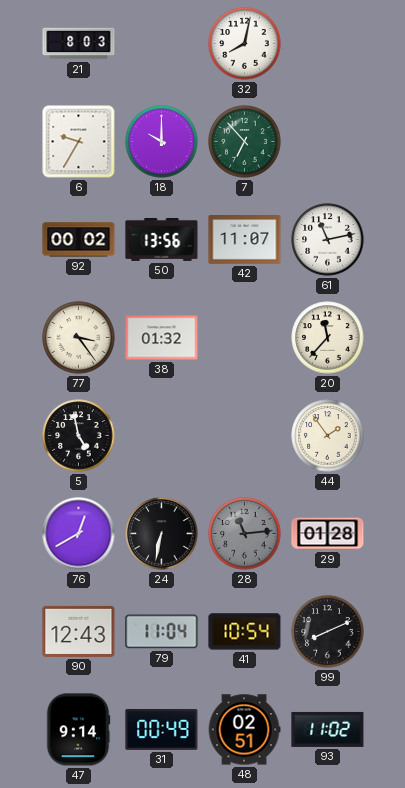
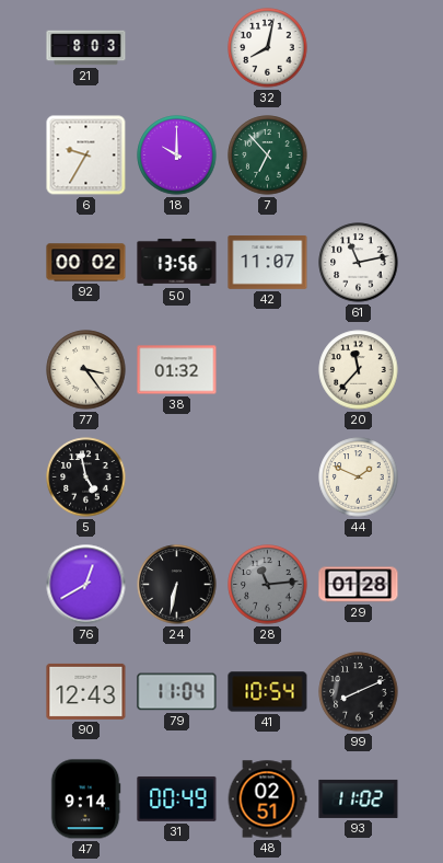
44: 1:54 -> 1:49 (359, 477)
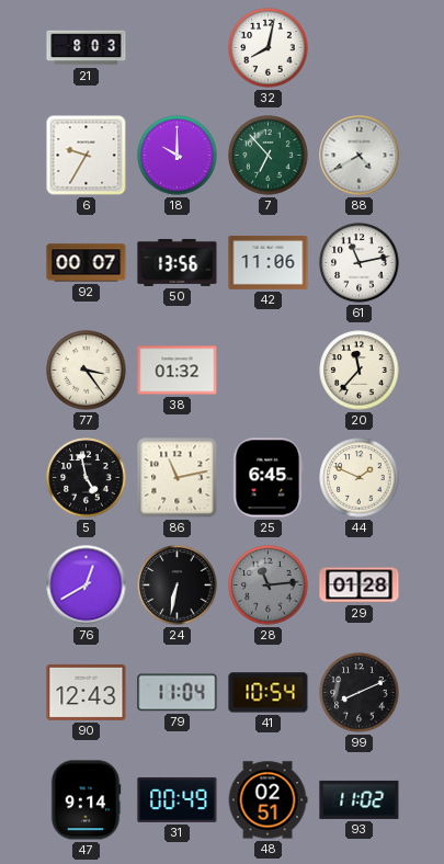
88: none -> 4:40 (360, 156)
92: 00:02 -> 00:07 (87, 263)
42: 11:07 -> 11:06 (269, 263)
86: none -> 11:13 (178, 478)
25: none -> 6:45 (269, 478)
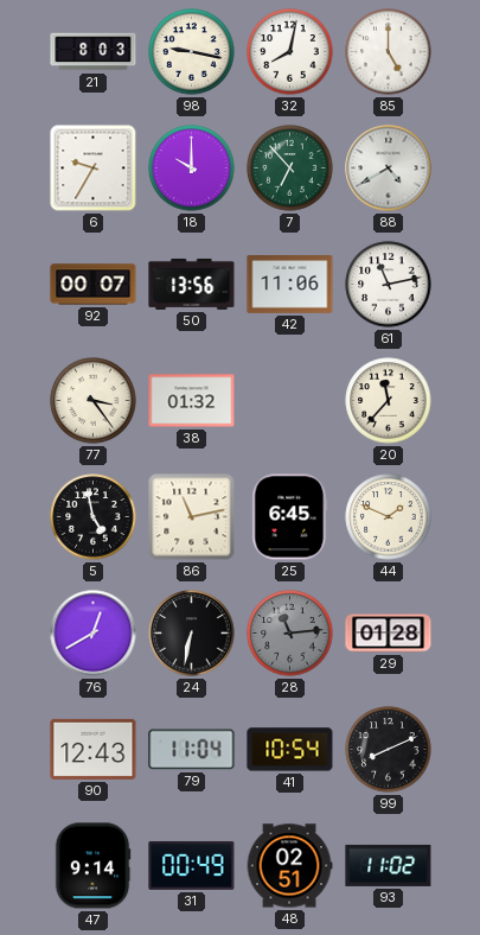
98: none -> 9:17 (192, 52)
85: none -> 5:00 (389, 52)
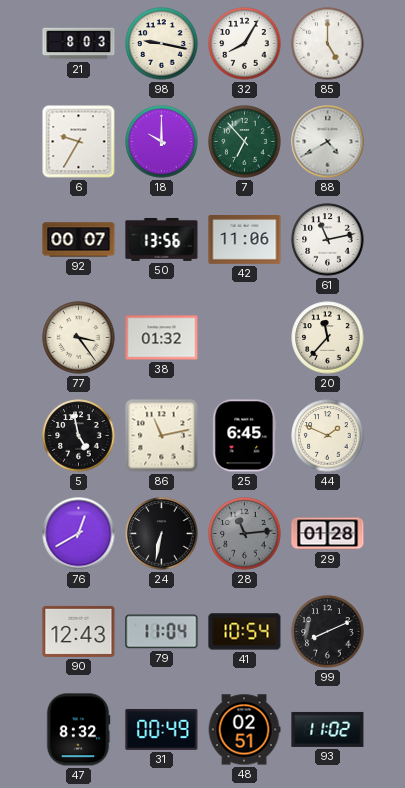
32: 8:02 -> 8:05 (245, 44)
47: 9:14 -> 8:32 (78, 730)
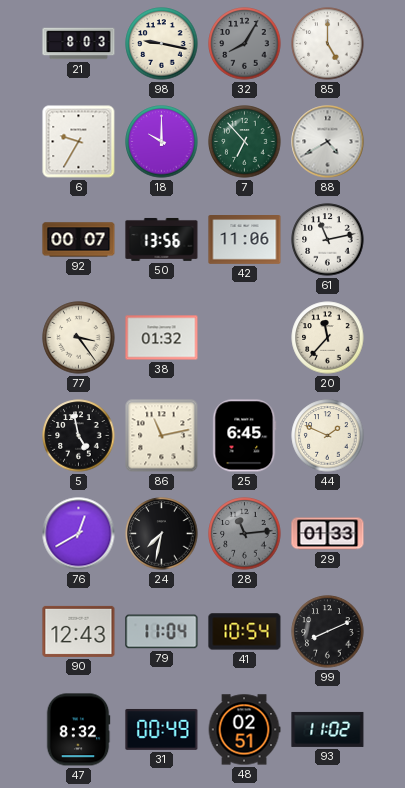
32 dial: white -> grey (245, 44)
24: 6:32 -> 7:32 (162, 534)
29: 01:28 -> 01:33 (328, 534)
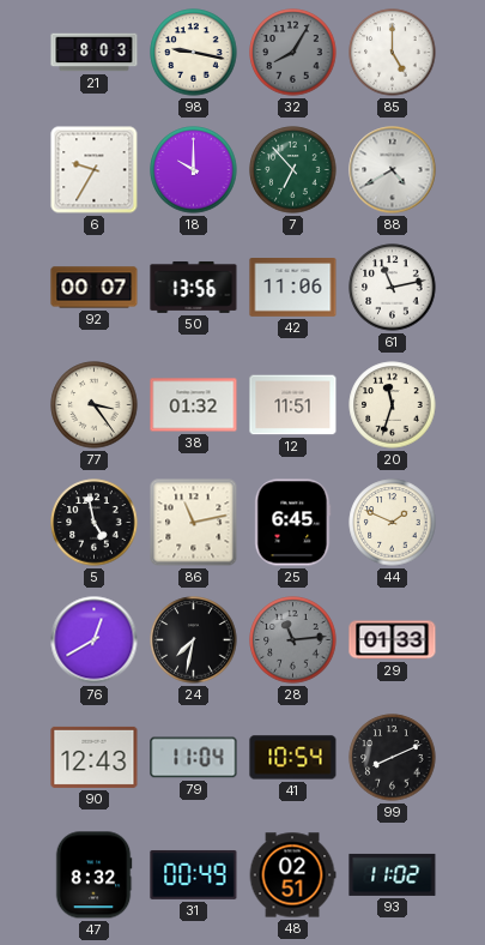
12: none -> 11:51 (293, 405)
20: 11:37 -> 11:33 (393, 405)
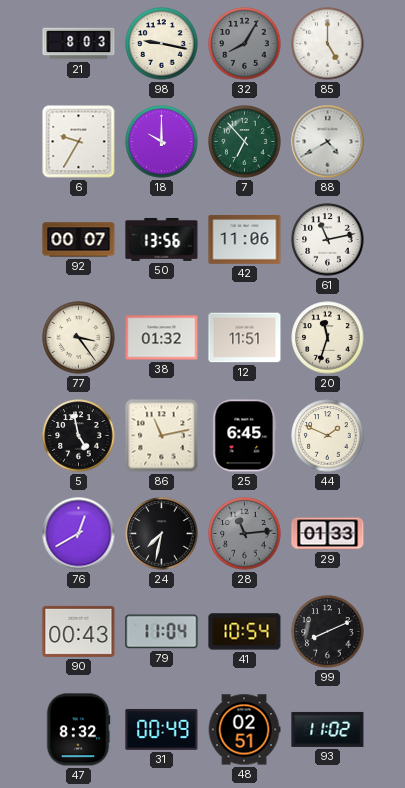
90: 12:43 -> 00:43 (79, 631)
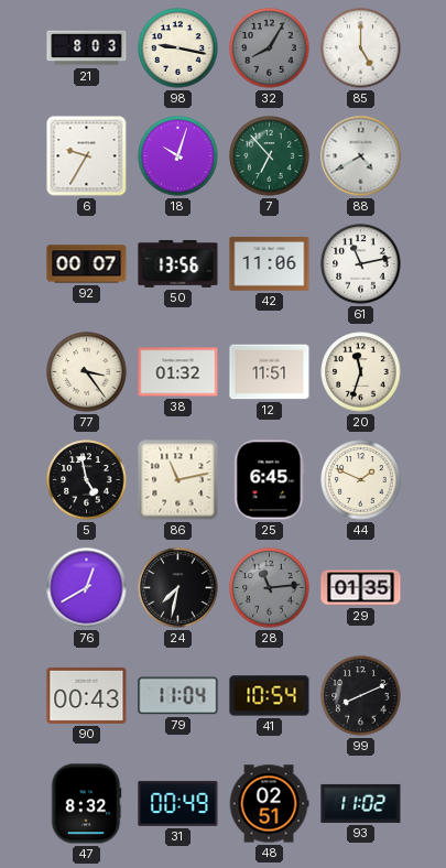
18: 10:00 -> 10:03 (178, 156)
29: 01:33 -> 01:35 (361, 588)
